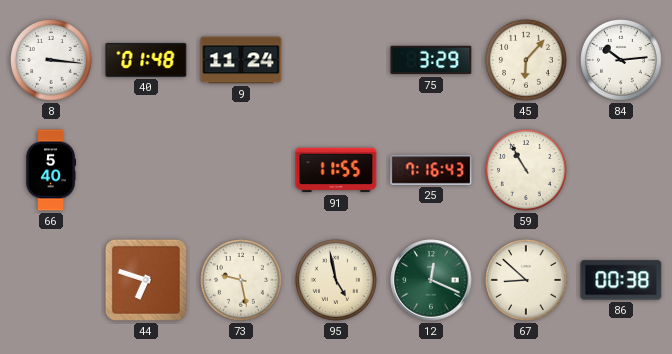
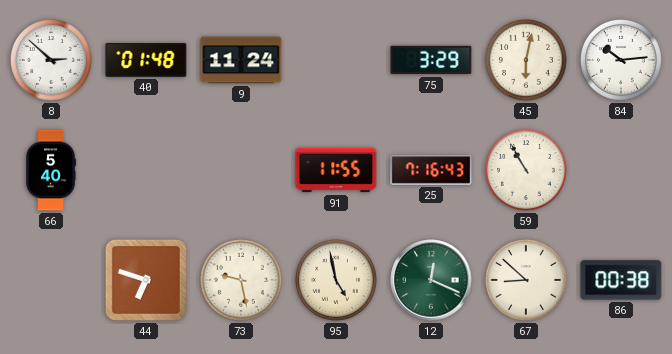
8: 3:16 -> 2:52 (52, 61)
45: 6:07 -> 6:02 (527, 61)
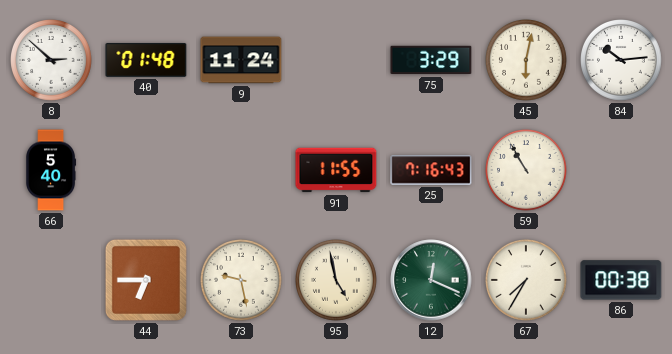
44: 6:48 -> 6:45 (146, 280)
67: 8:52 -> 7:35 (527, 281)
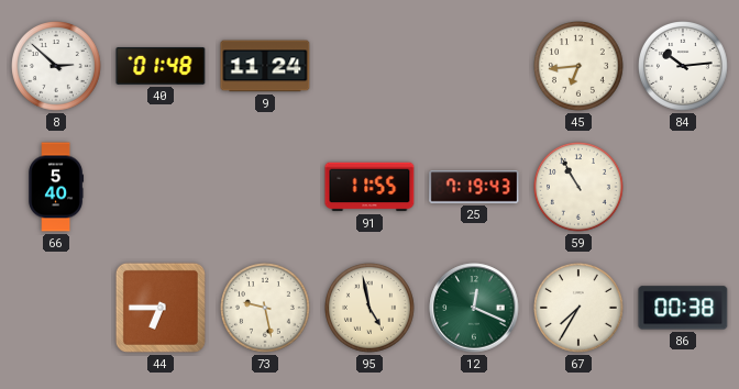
75: 3:29 -> none (431, 60)
45: 6:02 -> 6:44 (580, 67)
25: 7:16 -> 7:19 (474, 187)
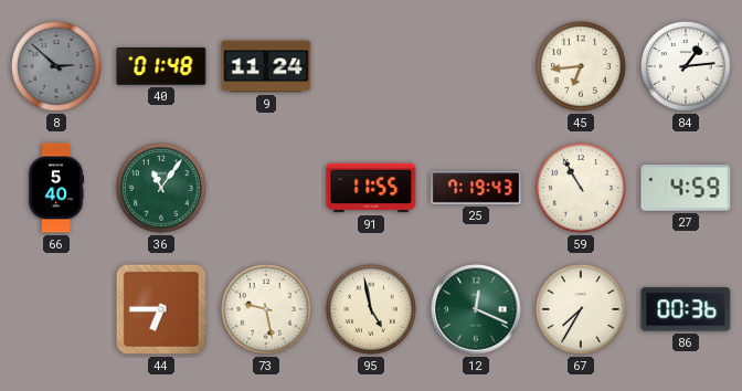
8 dial: white -> grey (57, 67)
84: 10:14 -> 1:14 (687, 67)
36: none -> 11:06 (162, 189)
27: none -> 4:59 (686, 189)
86: 00:38 -> 00:36 (686, 309)
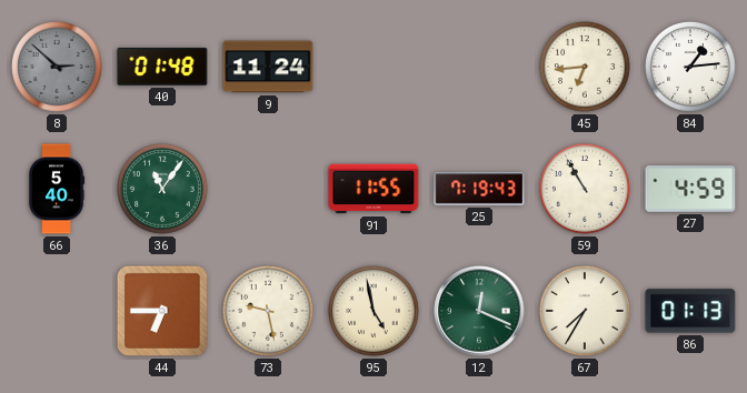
86: 00:36 -> 01:13 (690, 311)
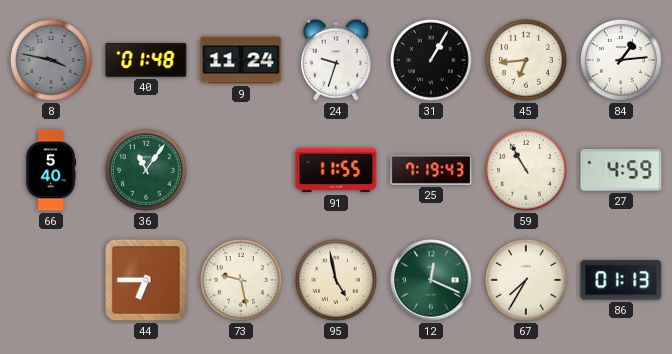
8: 2:52 -> 3:47 (52, 61)
24: none -> 9:33 (336, 60)
31: none -> 1:05 (432, 61)
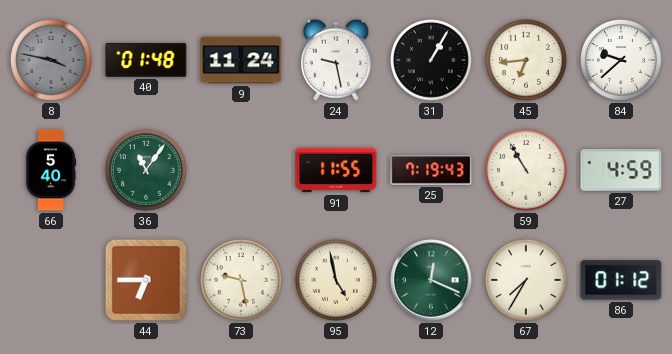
24: 9:33 -> 9:28 (336, 60)
84: 1:14 -> 9:38 (622, 61)
86: 01:13 -> 01:12 (621, 280)
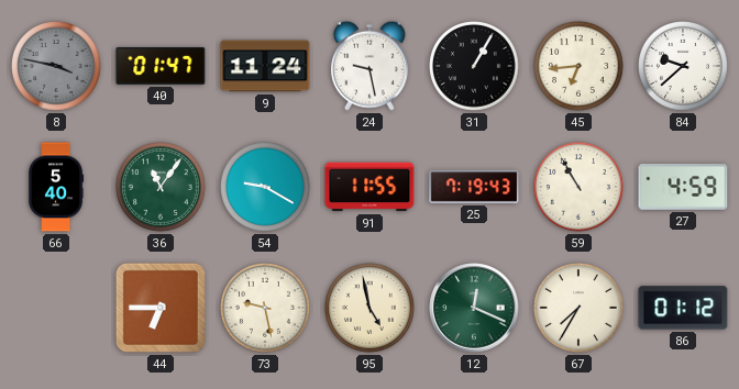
40: 01:48 -> 01:47 (161, 66)
54: none -> 9:20 (266, 188)
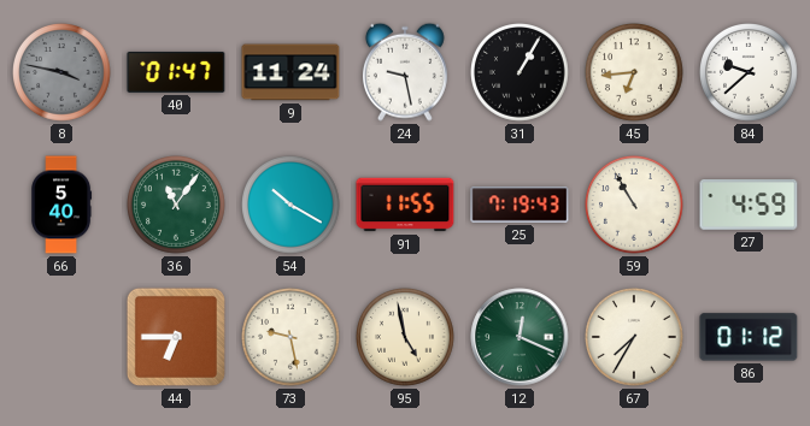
54: 9:20 -> 10:20 (292, 206)
